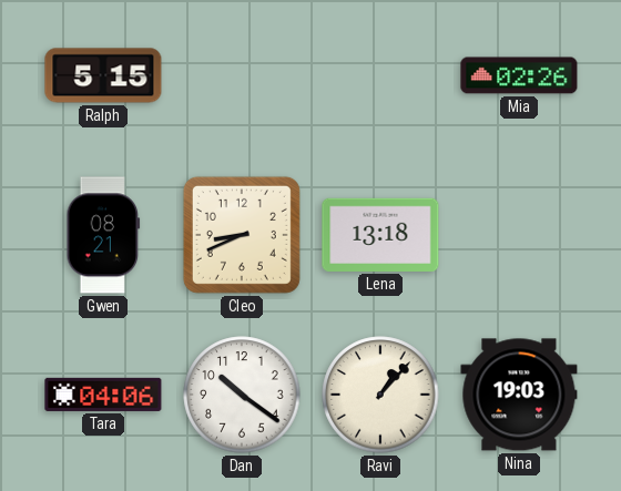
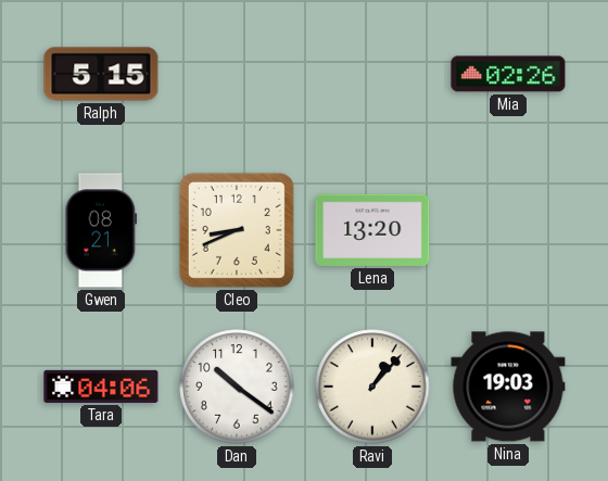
Lena: 13:18 -> 13:20 (372, 230)
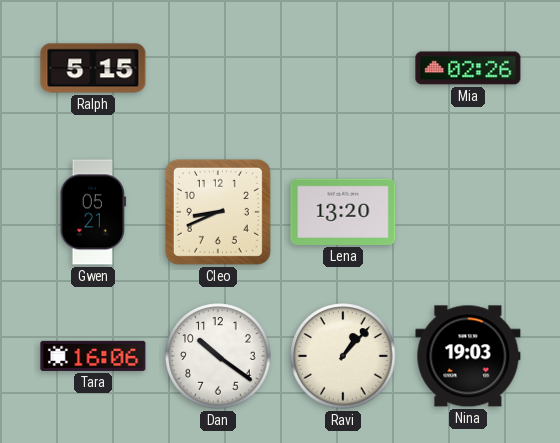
Gwen: 08:21 -> 05:21 (93, 212)
Tara: 04:06 -> 16:06 (93, 356)
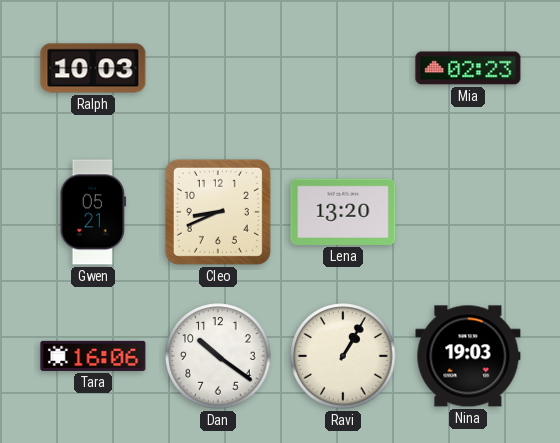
Ralph: 5:15 -> 10:03 (93, 68)
Mia: 02:26 -> 02:23 (468, 68)
Ravi: 1:07 -> 1:05 (343, 356)
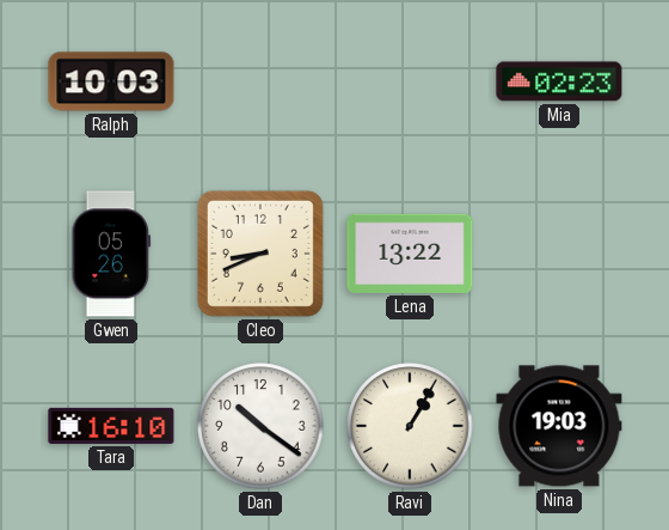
Gwen: 05:21 -> 05:26 (111, 254)
Lena: 13:20 -> 13:22 (410, 254)
Tara: 16:06 -> 16:10 (111, 426)
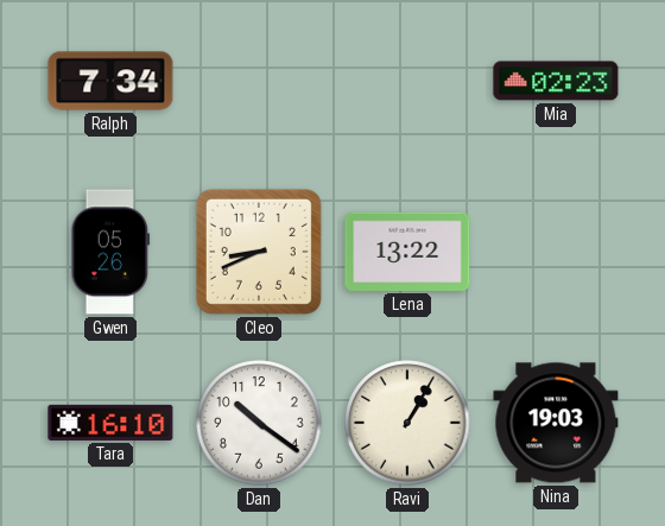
Ralph: 10:03 -> 7:34 (110, 81)
